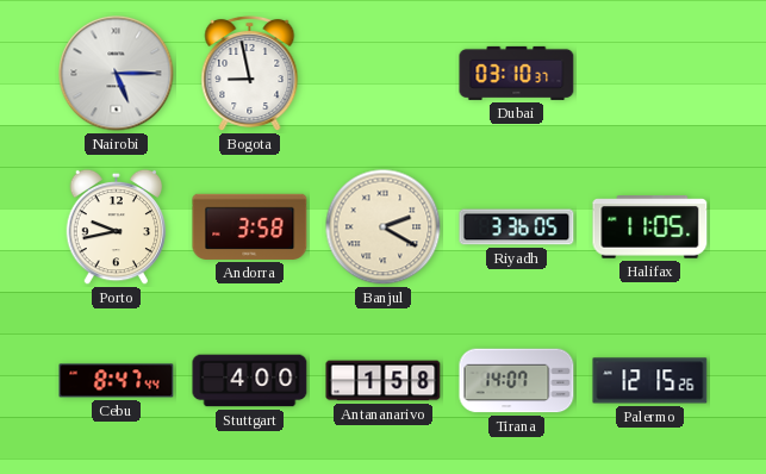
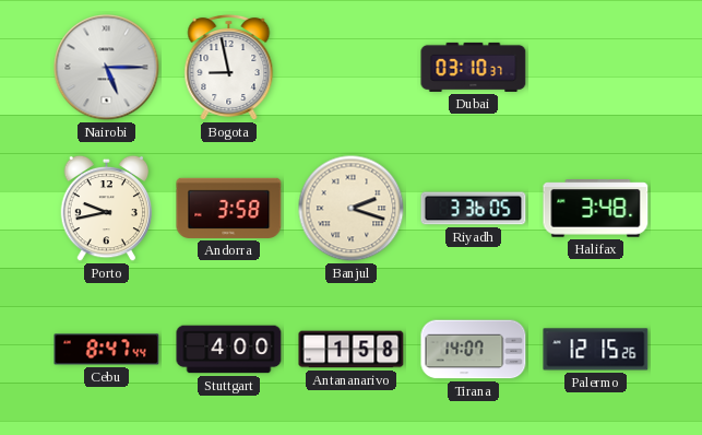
Banjul: 2:20 -> 2:18 (352, 209)
Halifax: 11:05 -> 3:48 (596, 209)
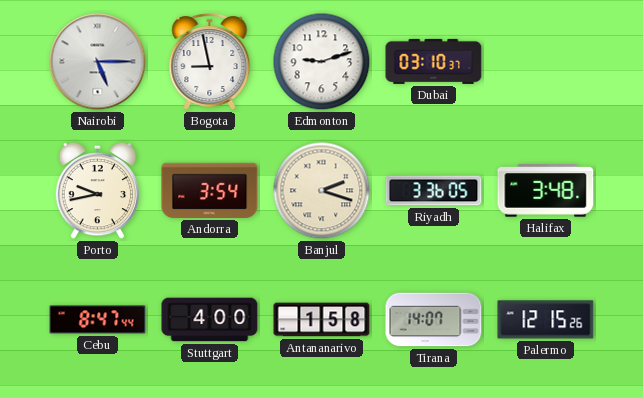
Edmonton: none -> 9:12 (322, 62)
Andorra: 3:58 -> 3:54 (210, 190)
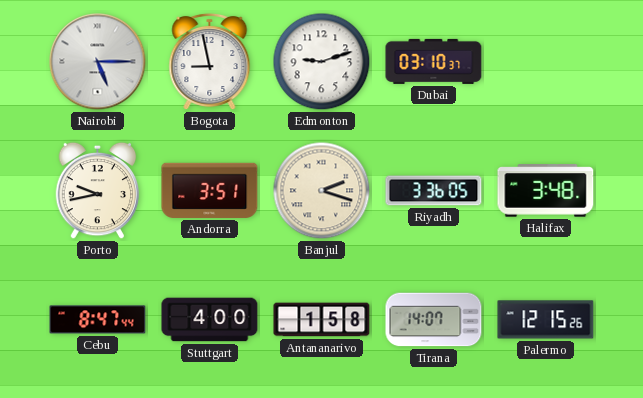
Andorra: 3:54 -> 3:51 (210, 190)
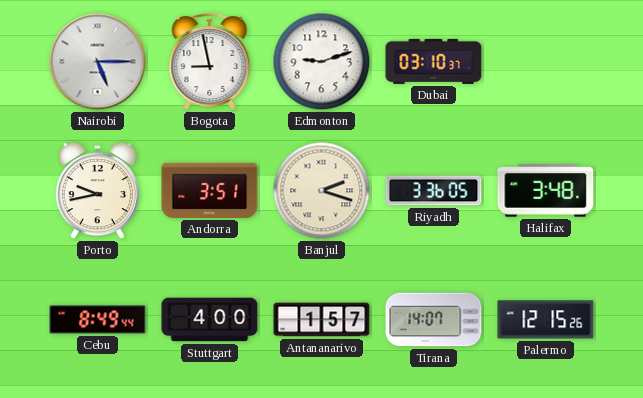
Cebu: 8:47 -> 8:49 (98, 320)
Antananarivo: 1:58 -> 1:57 (322, 320)
